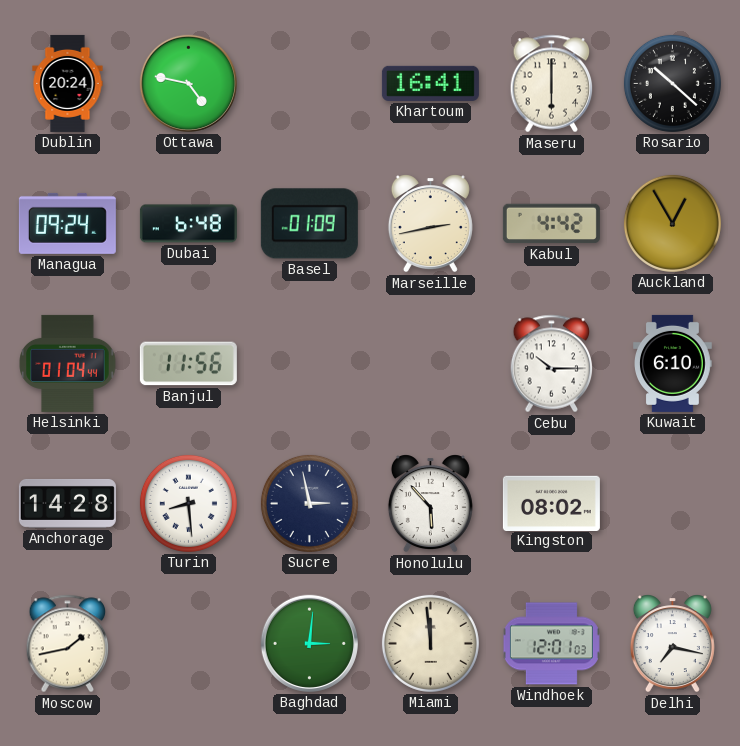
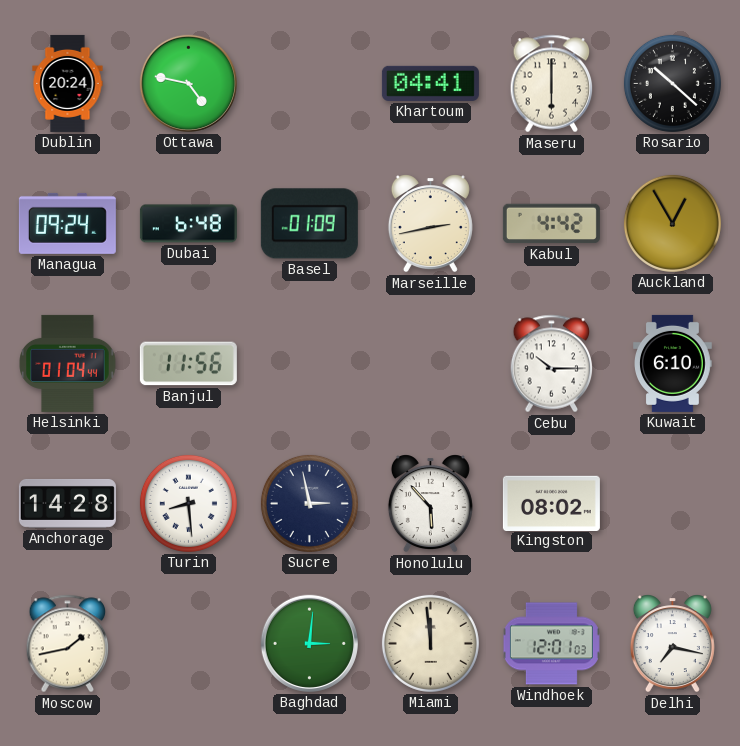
Khartoum: 16:41 -> 04:41 (430, 83)
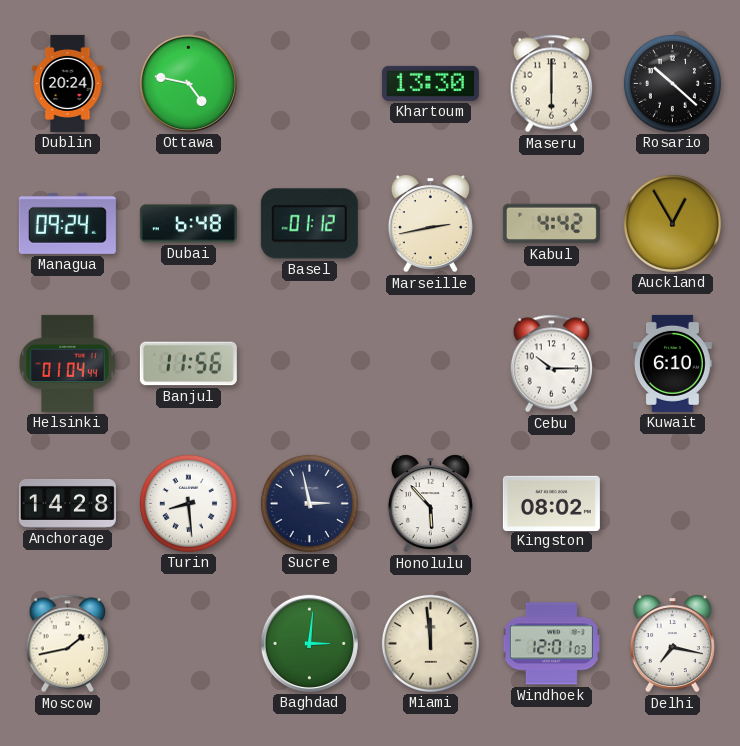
Khartoum: 04:41 -> 13:30 (430, 83)
Basel: 01:09 -> 01:12 (309, 224)
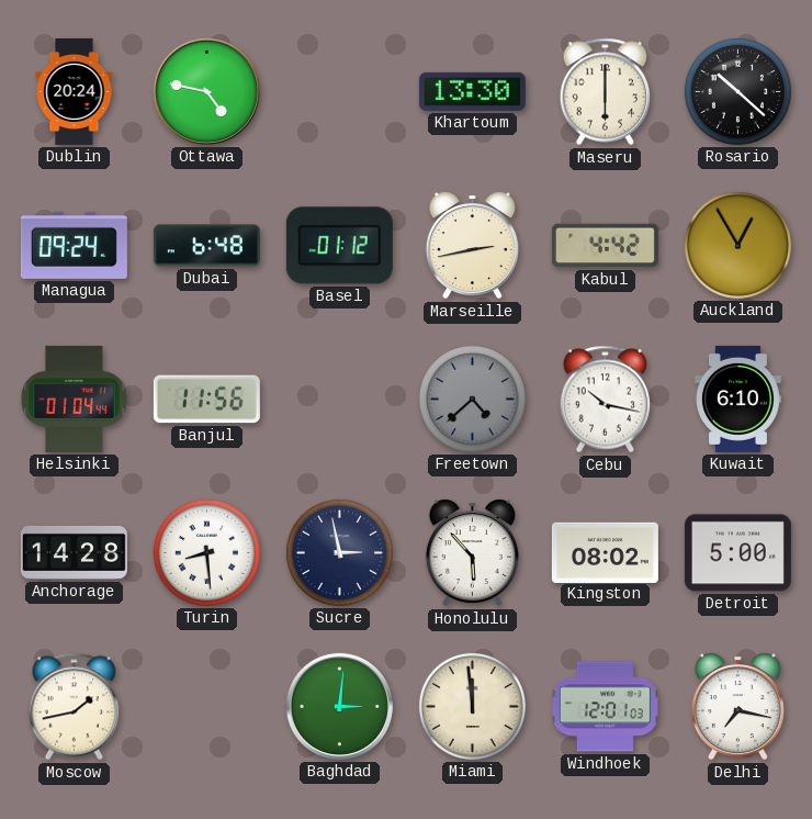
Freetown: none -> 4:38 (472, 399)
Cebu: 10:15 -> 10:17 (606, 400)
Detroit: none -> 5:00 (737, 553)
